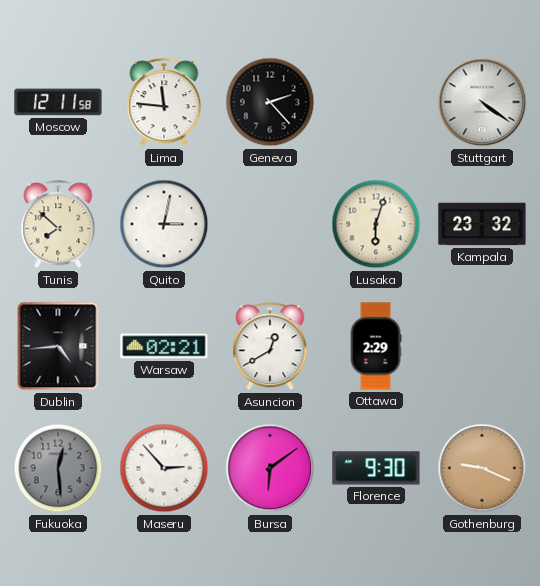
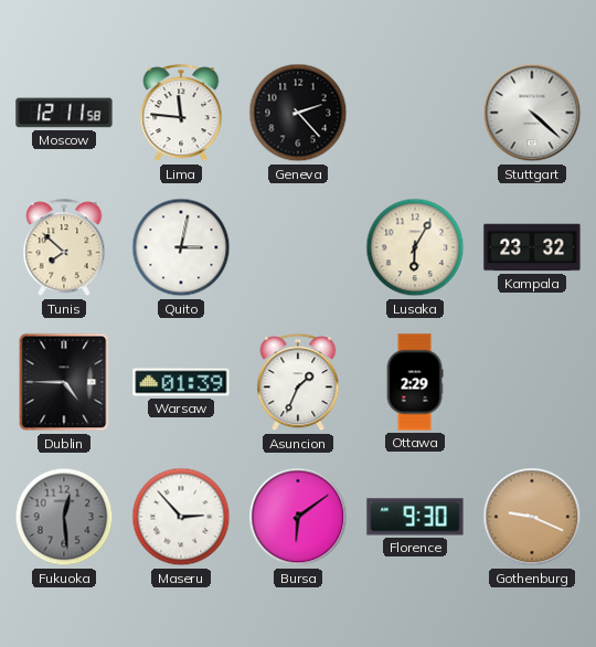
Stuttgart: 4:21 -> 4:22 (532, 113)
Lusaka: 6:03 -> 6:05 (415, 247)
Dublin: 4:44 -> 4:45 (64, 382)
Warsaw: 02:21 -> 01:39 (181, 382)
Asuncion: 12:40 -> 1:34 (298, 383)
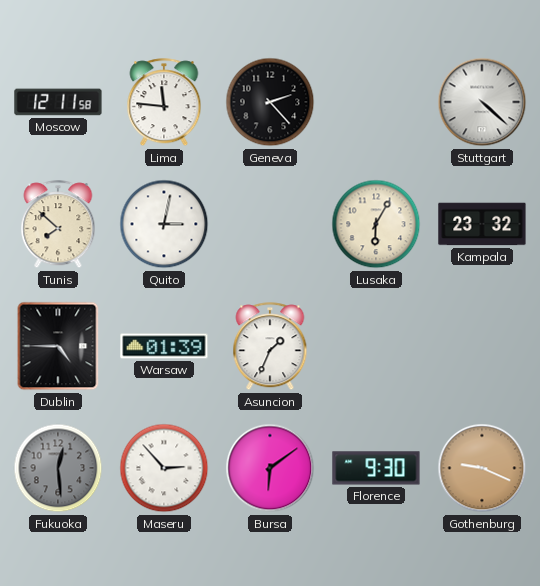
Ottawa: 2:29 -> none (415, 382)
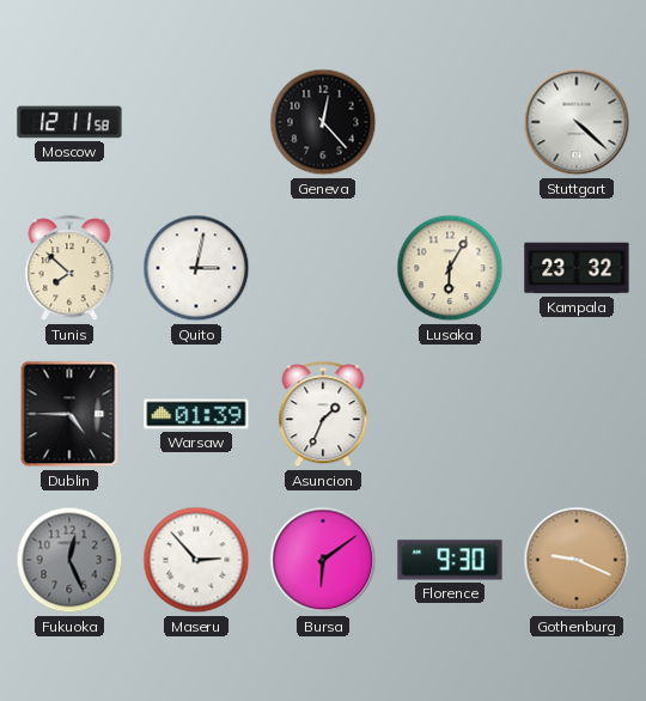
Lima: 11:46 -> none (164, 103)
Geneva: 2:23 -> 12:23 (323, 122)
Fukuoka: 12:29 -> 12:26 (69, 560)
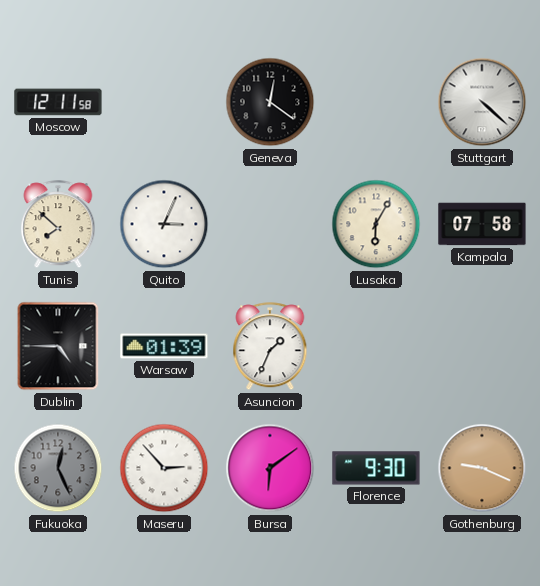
Geneva: 12:23 -> 12:21 (270, 102)
Quito: 3:02 -> 3:04 (164, 224)
Kampala: 23:32 -> 07:58 (482, 224)
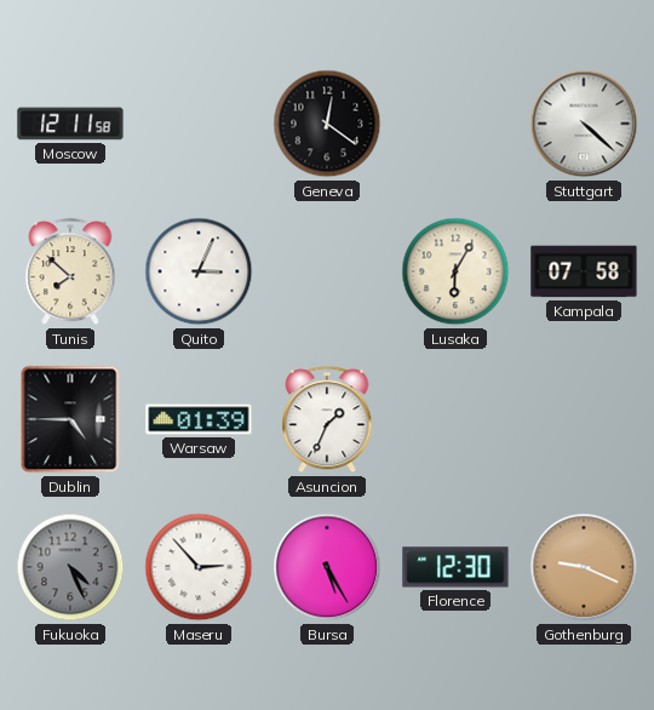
Fukuoka: 12:26 -> 4:26 (70, 567)
Bursa: 6:09 -> 5:25 (327, 567)
Florence: 9:30 -> 12:30 (455, 567)
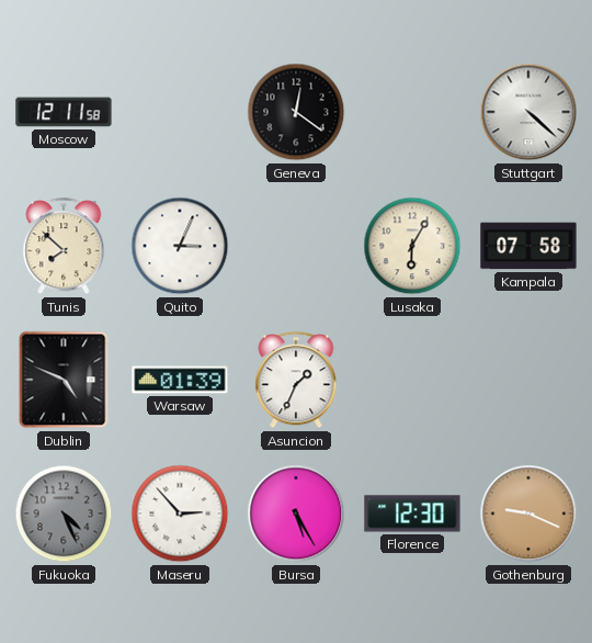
Dublin: 4:45 -> 4:49 (64, 380)
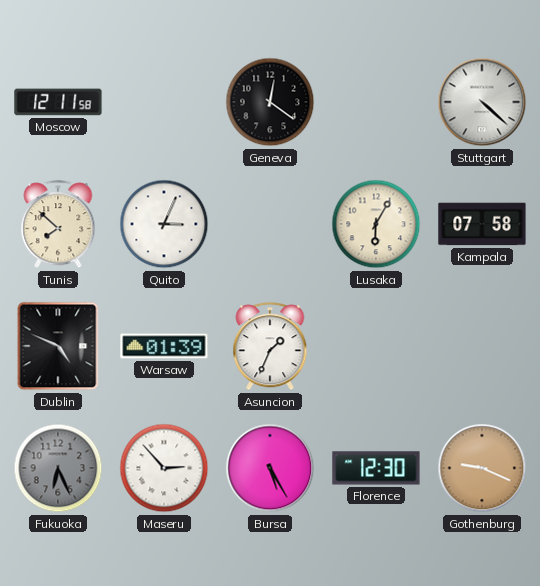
Fukuoka: 4:26 -> 6:26 (58, 468)
